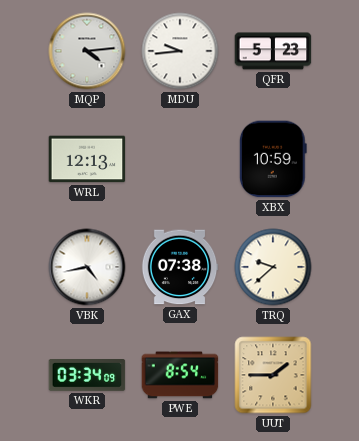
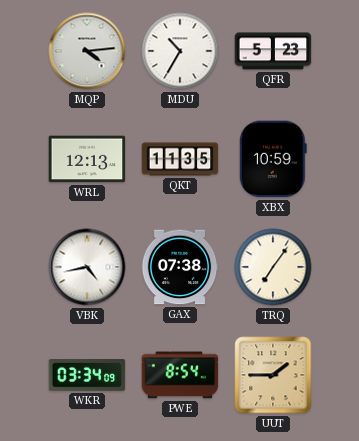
MDU: 9:44 -> 10:35 (180, 51)
QKT: none -> 11:35 (180, 159)
TRQ: 9:38 -> 7:06 (273, 267)
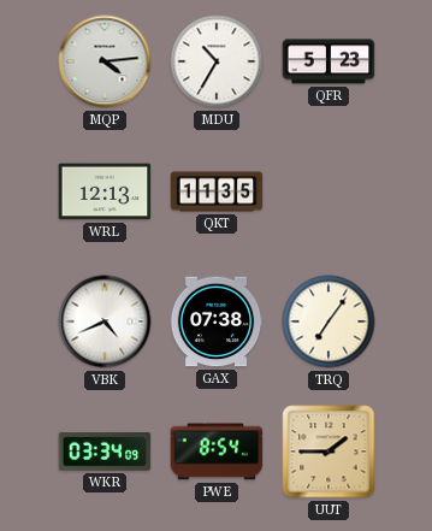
XBX: 10:59 -> none (273, 159)
VBK: 4:43 -> 4:41 (105, 321)
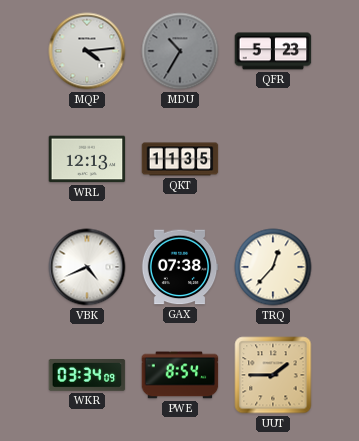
MDU dial: white -> grey (180, 51)
TRQ: 7:06 -> 12:37 (273, 267)
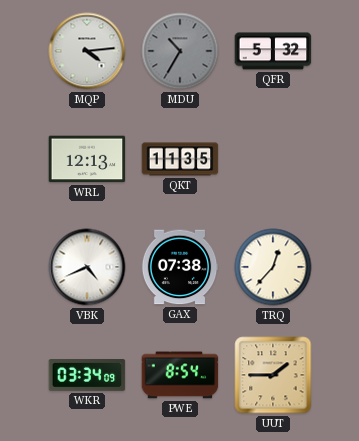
QFR: 5:23 -> 5:32 (273, 51)
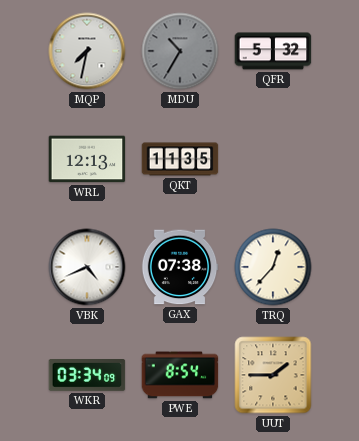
MQP: 4:14 -> 7:32 (87, 51)
